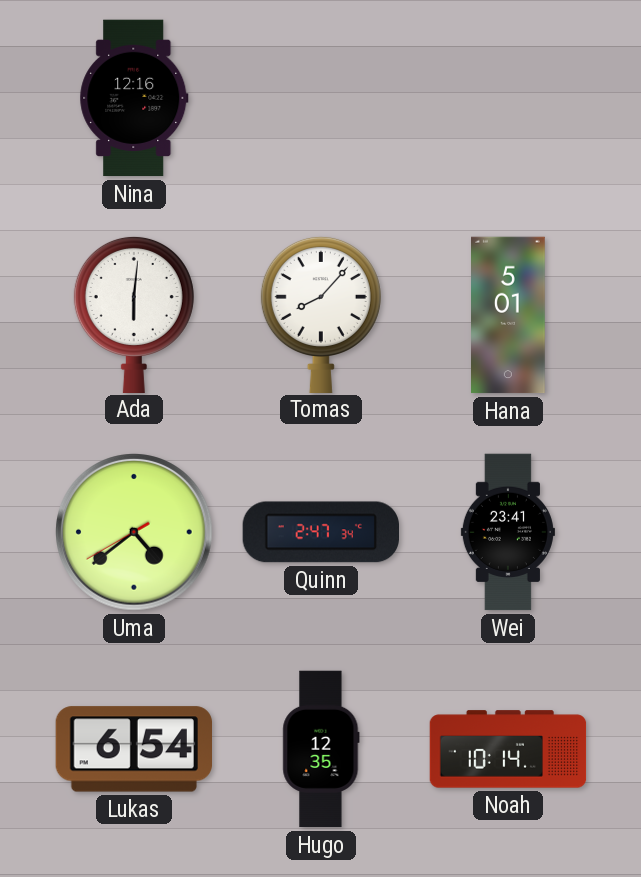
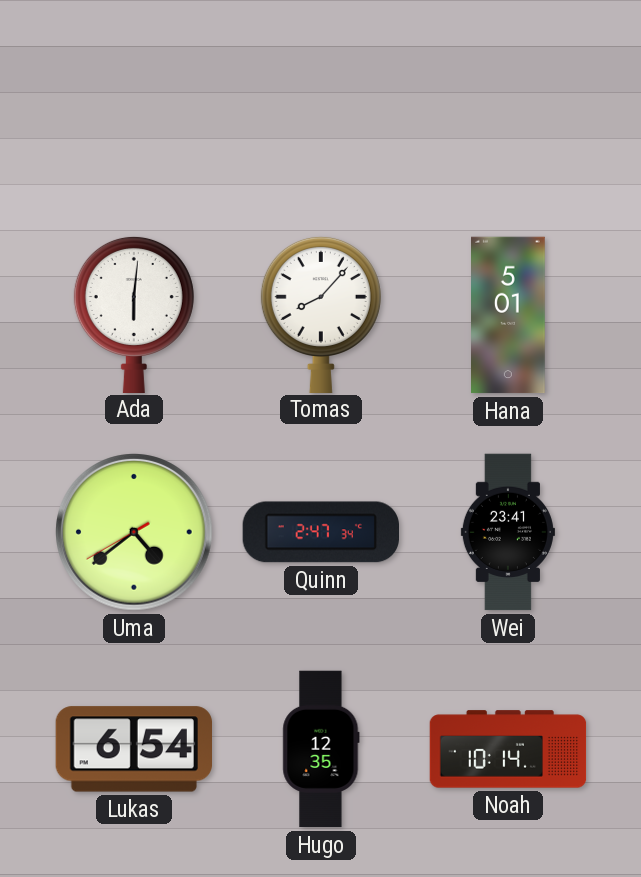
Nina: 12:16 -> none (134, 98)
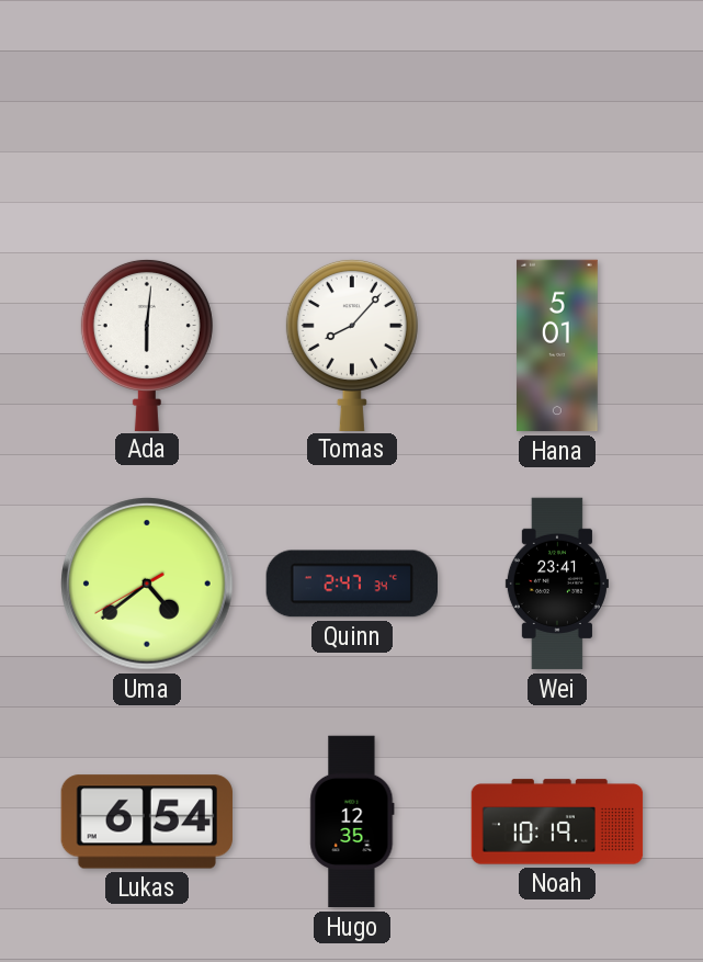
Noah: 10:14 -> 10:19 (557, 822)
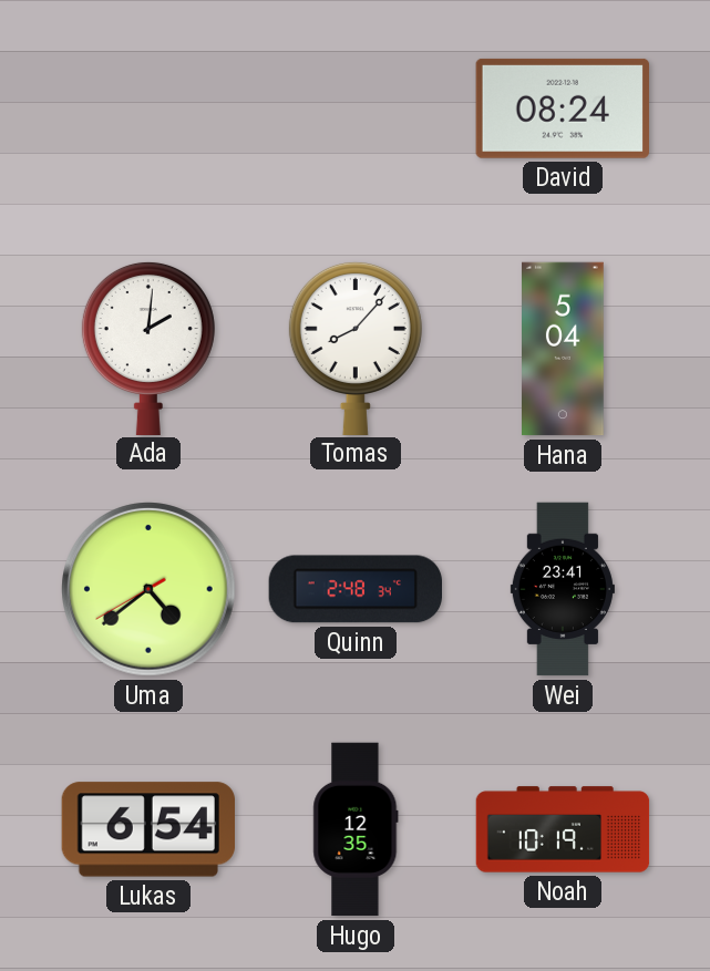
David: none -> 08:24 (563, 109)
Ada: 6:01 -> 2:01 (148, 348)
Hana: 5:01 -> 5:04 (564, 349)
Quinn: 2:47 -> 2:48 (354, 589)
